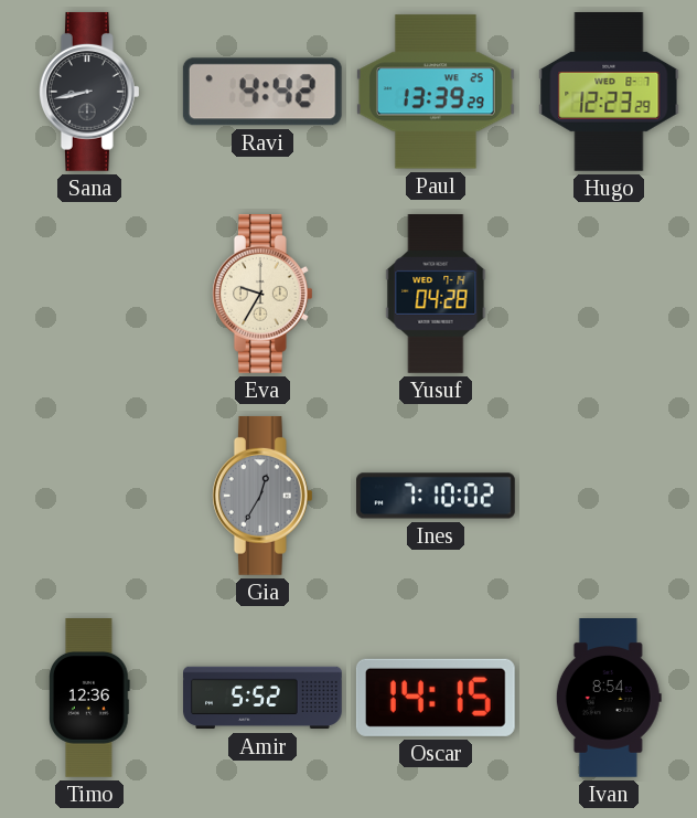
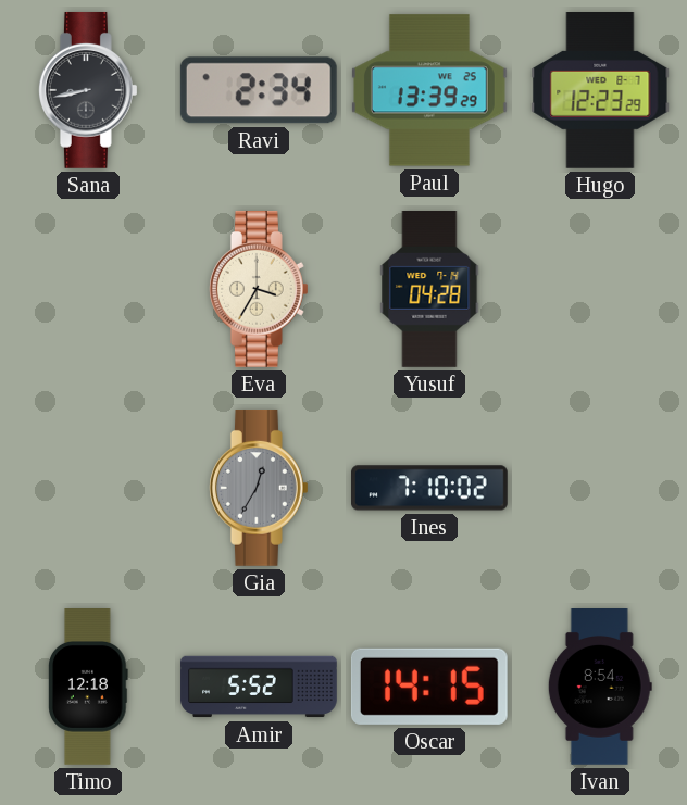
Ravi: 4:42 -> 2:34 (259, 90)
Eva: 9:35 -> 3:35 (259, 289)
Timo: 12:36 -> 12:18 (89, 688)
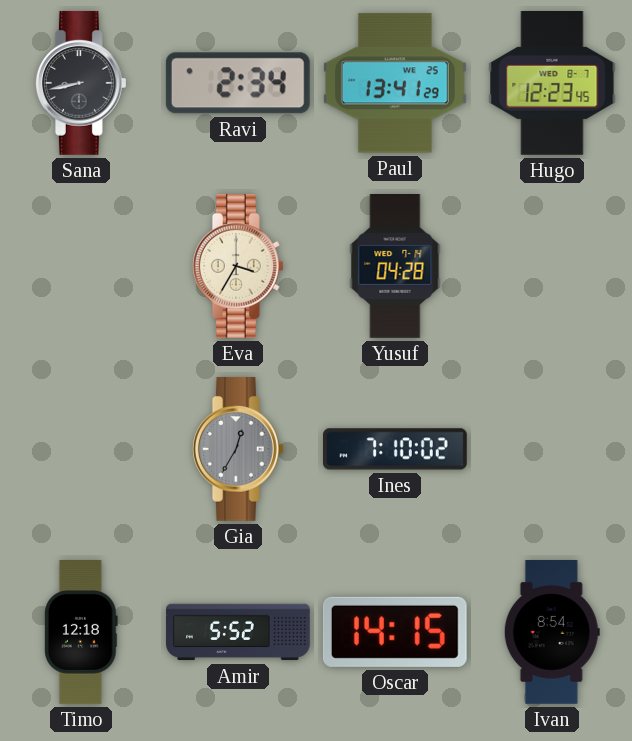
Paul: 13:39 -> 13:41 (395, 83)
Hugo: 12:23:29 -> 12:23:45 (552, 84)
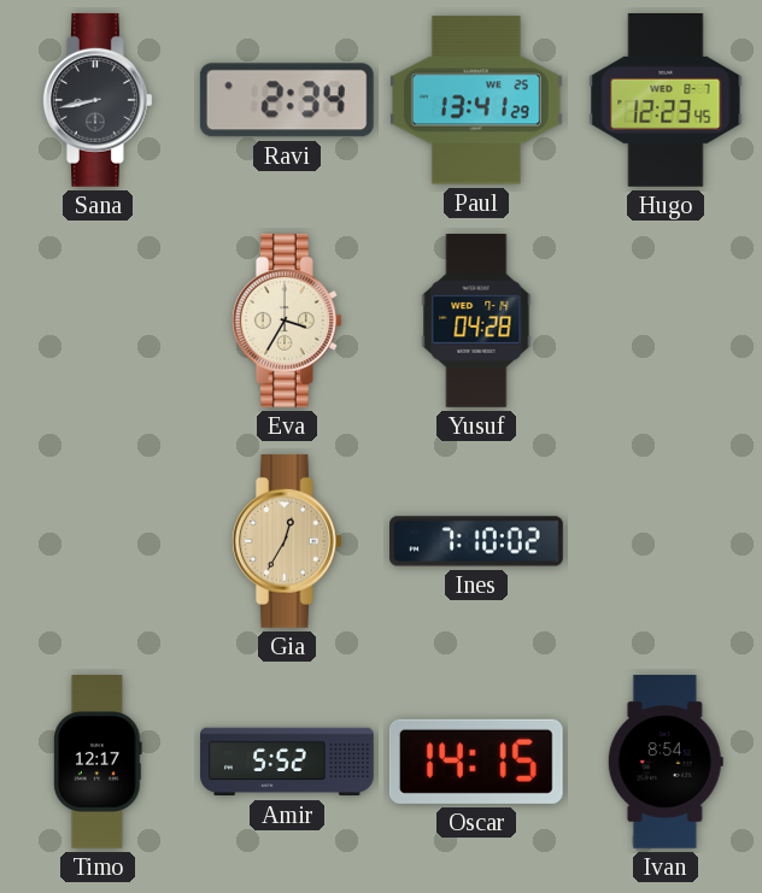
Gia dial: grey -> champagne (287, 541)
Timo: 12:18 -> 12:17 (99, 763)
